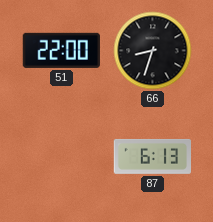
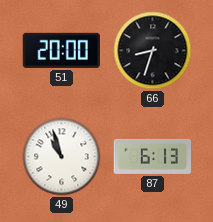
51: 22:00 -> 20:00 (61, 50)
49: none -> 10:57 (62, 157)
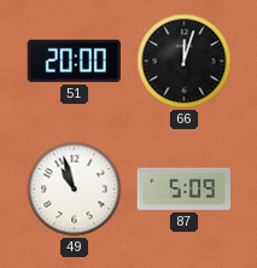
66: 8:33 -> 12:03 (185, 62)
87: 6:13 -> 5:09 (183, 188)
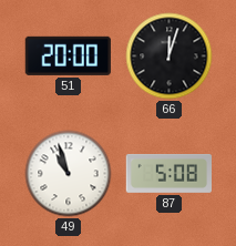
87: 5:09 -> 5:08 (168, 173)
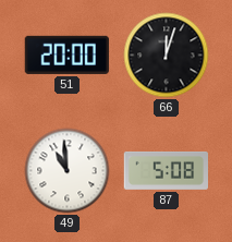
49: 10:57 -> 10:59 (68, 171)
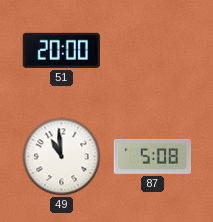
66: 12:03 -> none (167, 56)
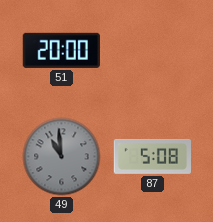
49 dial: white -> grey (62, 157)
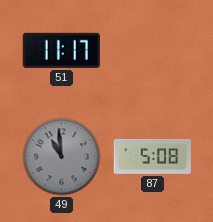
51: 20:00 -> 11:17 (61, 50)
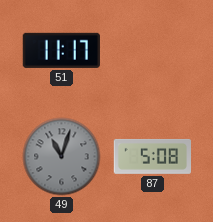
49: 10:59 -> 11:03 (62, 157)
